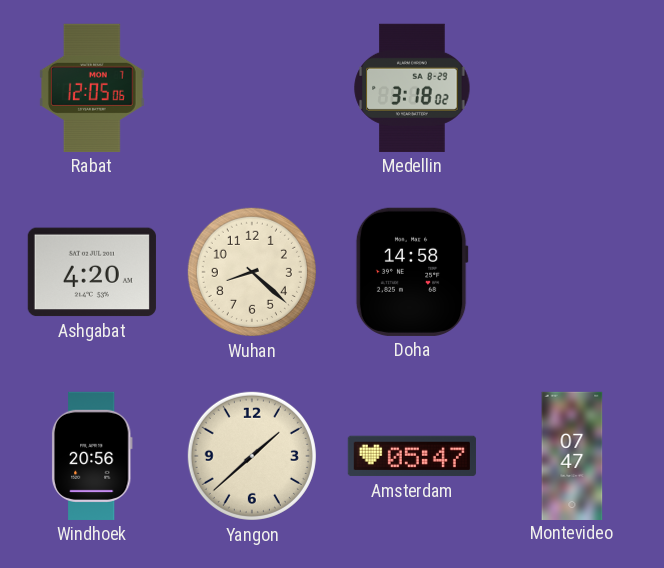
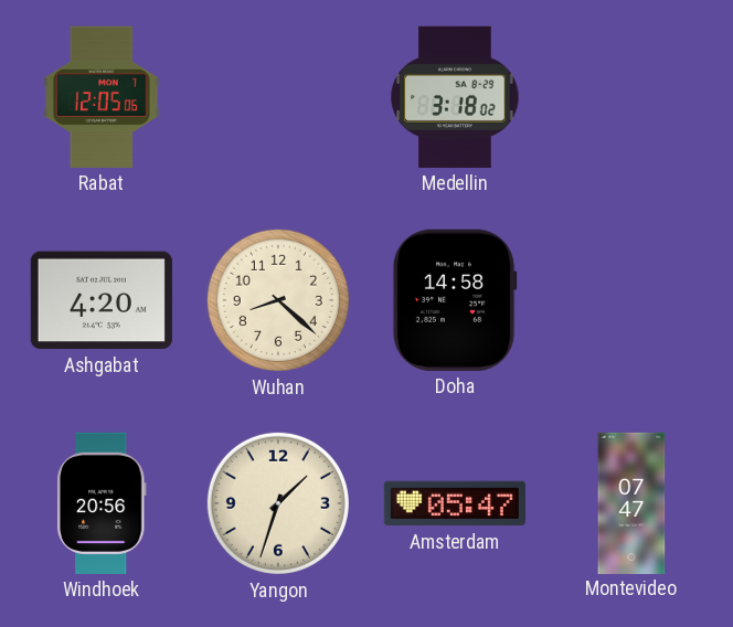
Yangon: 1:38 -> 1:33 (278, 503)
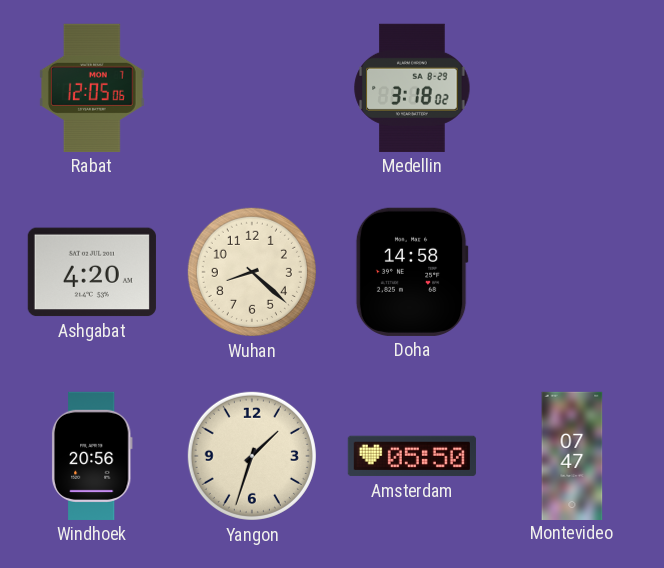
Amsterdam: 05:47 -> 05:50 (412, 456)
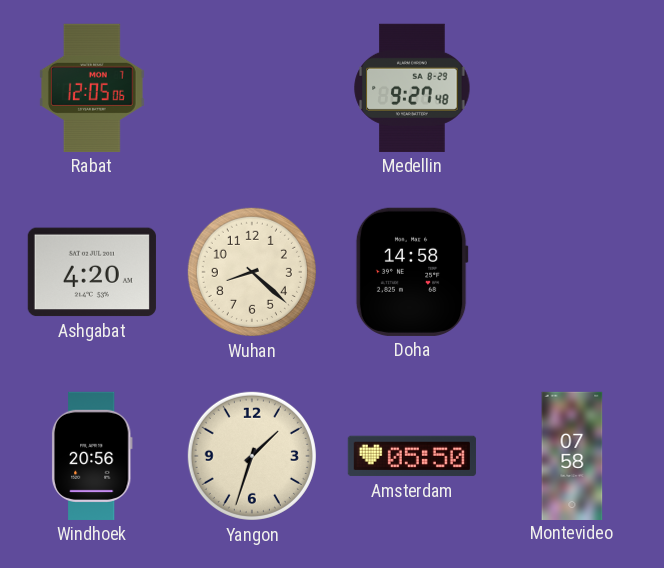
Medellin: 3:18 -> 9:27 (412, 88)
Montevideo: 07:47 -> 07:58 (572, 455)
